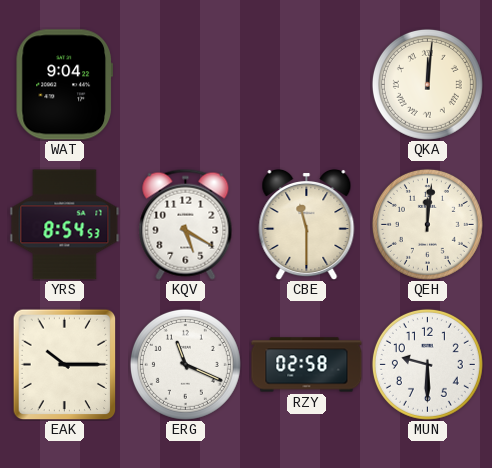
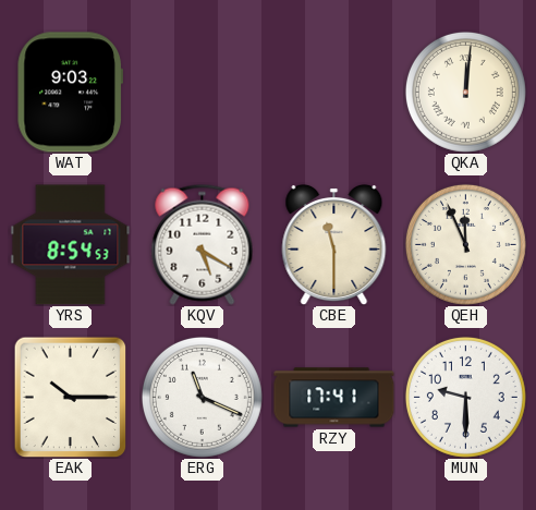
WAT: 9:04 -> 9:03 (70, 93)
QEH: 12:01 -> 11:56 (465, 244)
RZY: 02:58 -> 17:41 (334, 398)
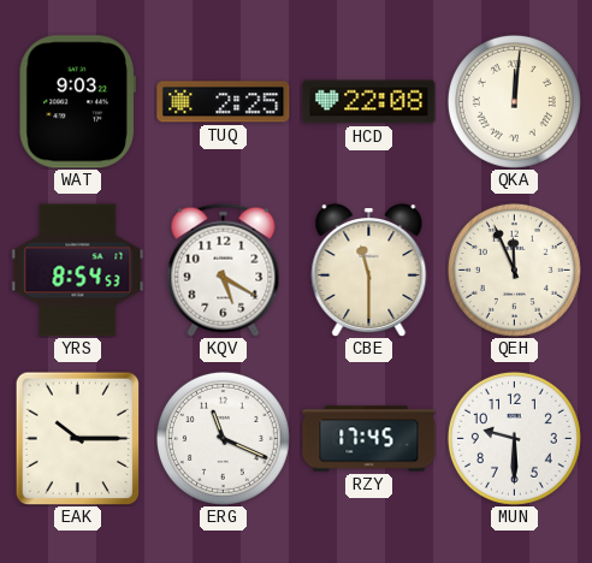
TUQ: none -> 2:25 (224, 102)
HCD: none -> 22:08 (369, 102)
RZY: 17:41 -> 17:45 (369, 439)
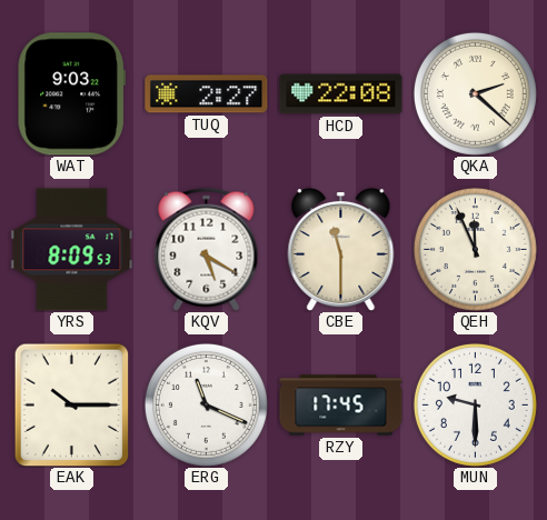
TUQ: 2:25 -> 2:27 (207, 94)
QKA: 12:01 -> 2:22 (475, 93)
YRS: 8:54 -> 8:09 (72, 250)
